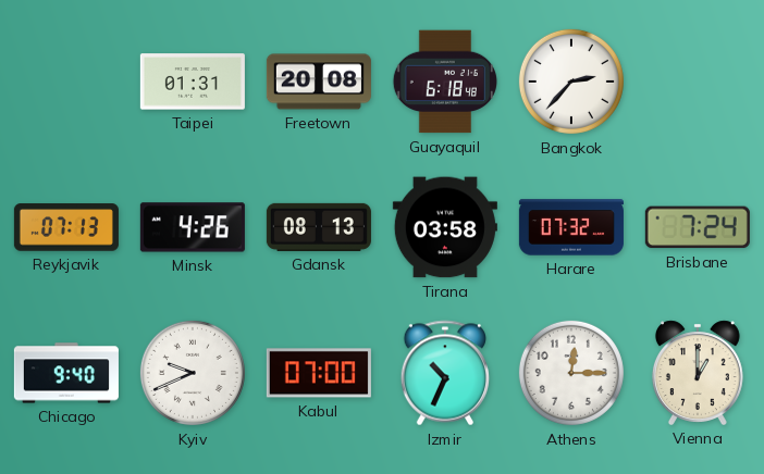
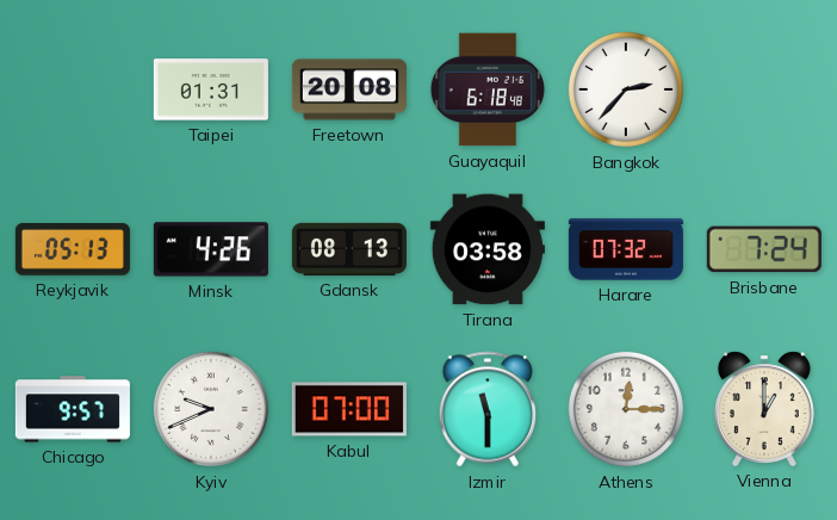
Reykjavik: 07:13 -> 05:13 (73, 249)
Chicago: 9:40 -> 9:57 (73, 409)
Izmir: 10:34 -> 11:30 (486, 409)
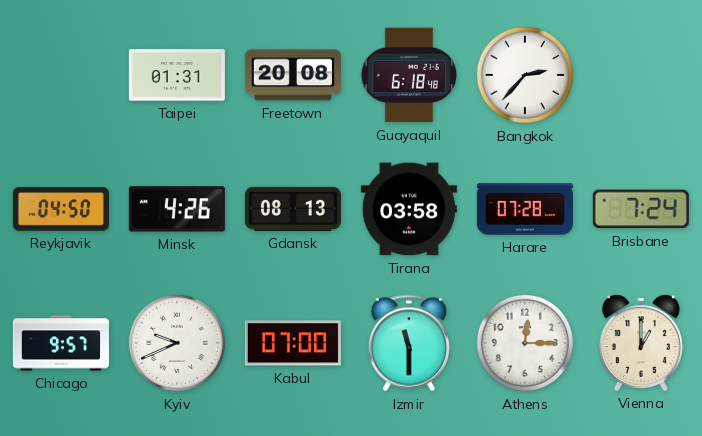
Reykjavik: 05:13 -> 04:50 (61, 209)
Harare: 07:32 -> 07:28 (525, 209)
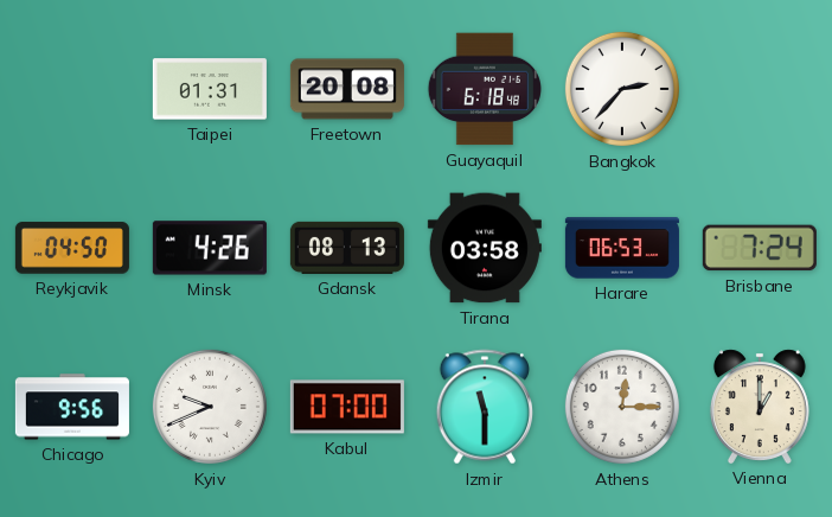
Harare: 07:28 -> 06:53 (622, 248)
Chicago: 9:57 -> 9:56 (72, 407)
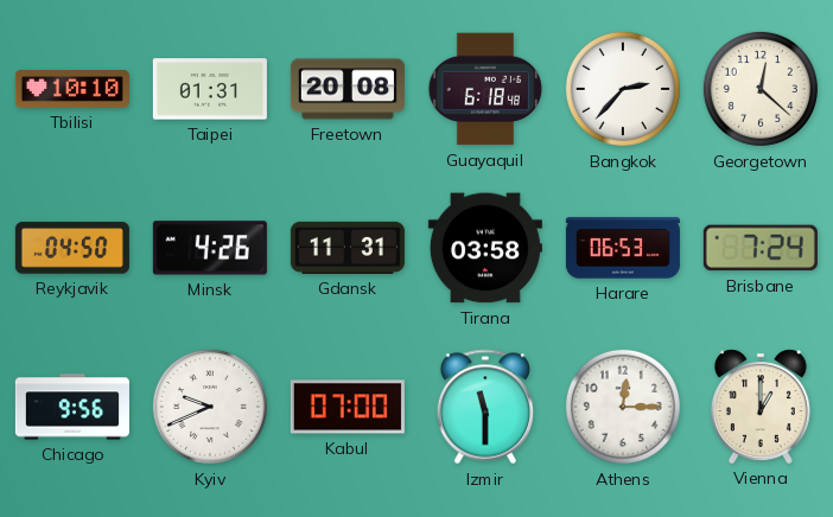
Tbilisi: none -> 10:10 (72, 90)
Georgetown: none -> 12:22 (761, 89)
Gdansk: 08:13 -> 11:31 (348, 248)
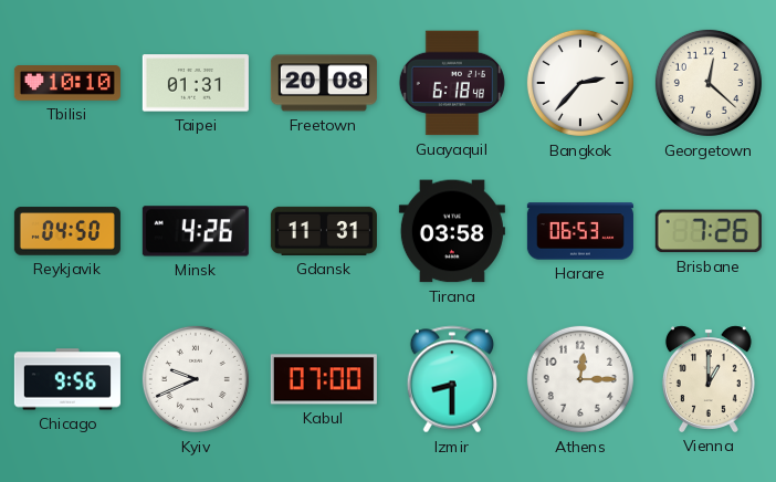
Brisbane: 7:24 -> 7:26 (709, 231)
Izmir: 11:30 -> 8:30 (451, 379)
